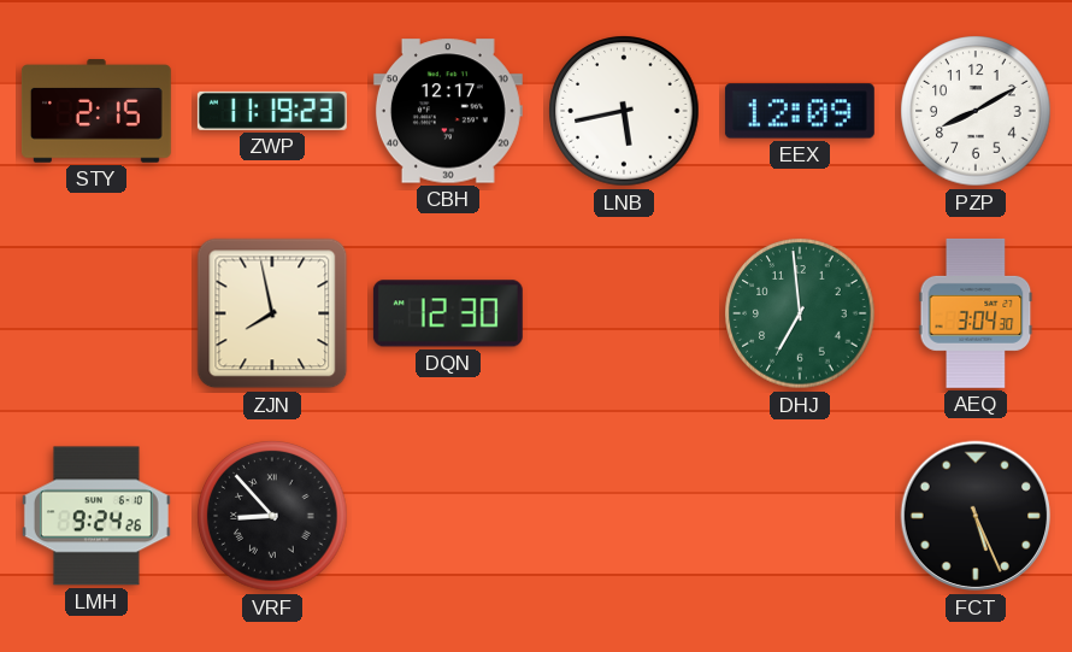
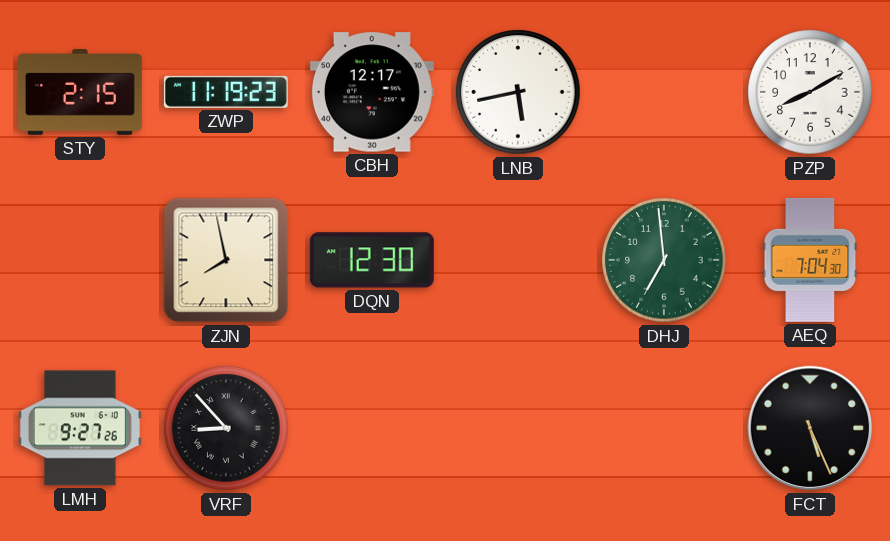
EEX: 12:09 -> none (800, 111)
AEQ: 3:04 -> 7:04 (810, 260)
LMH: 9:24 -> 9:27 (80, 428)
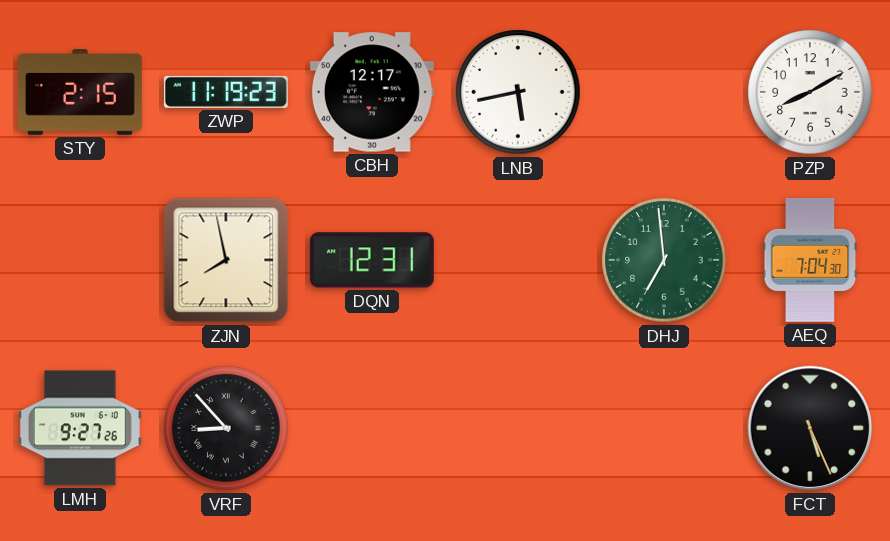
DQN: 12:30 -> 12:31 (372, 260)
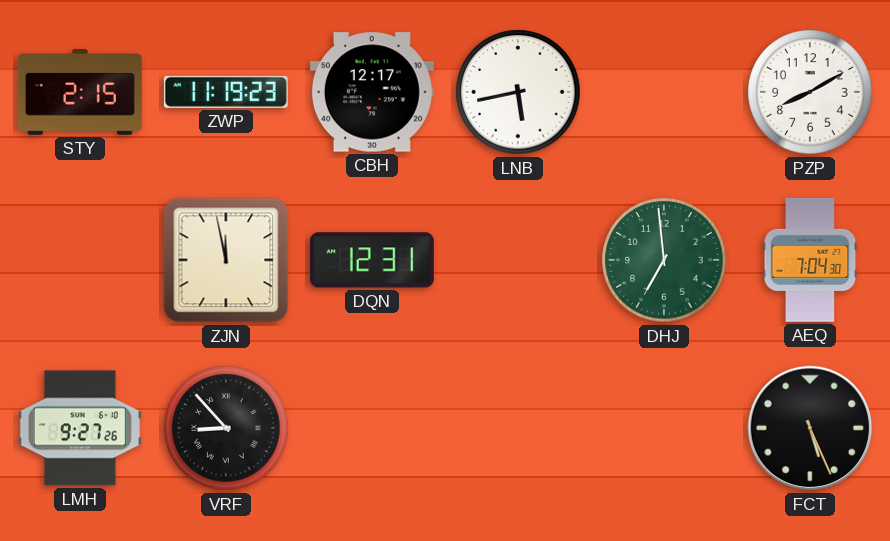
ZJN: 7:58 -> 11:58 (226, 260)
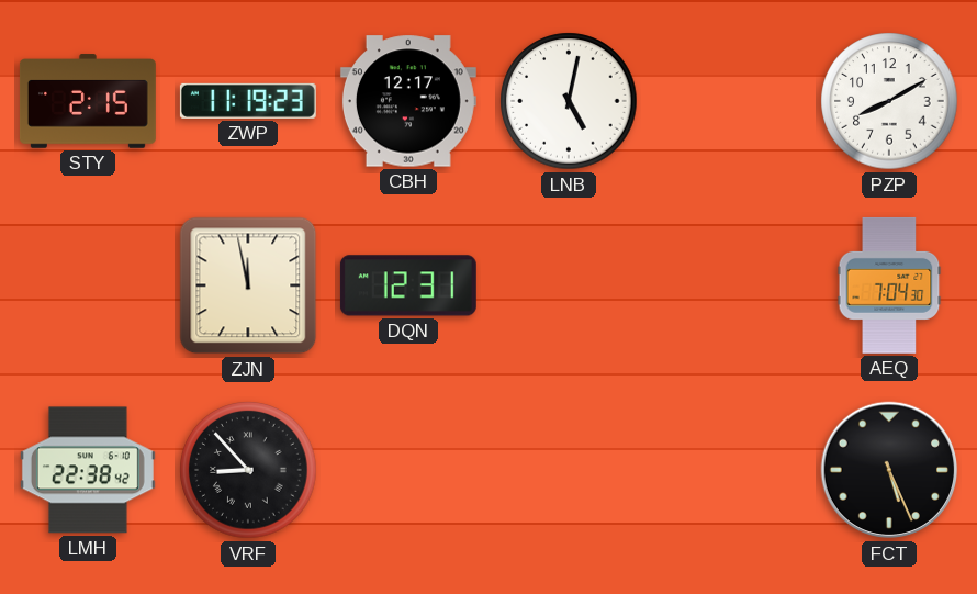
LNB: 5:43 -> 5:02 (569, 101)
DHJ: 6:59 -> none (664, 260)
LMH: 9:27 -> 22:38 (88, 470)
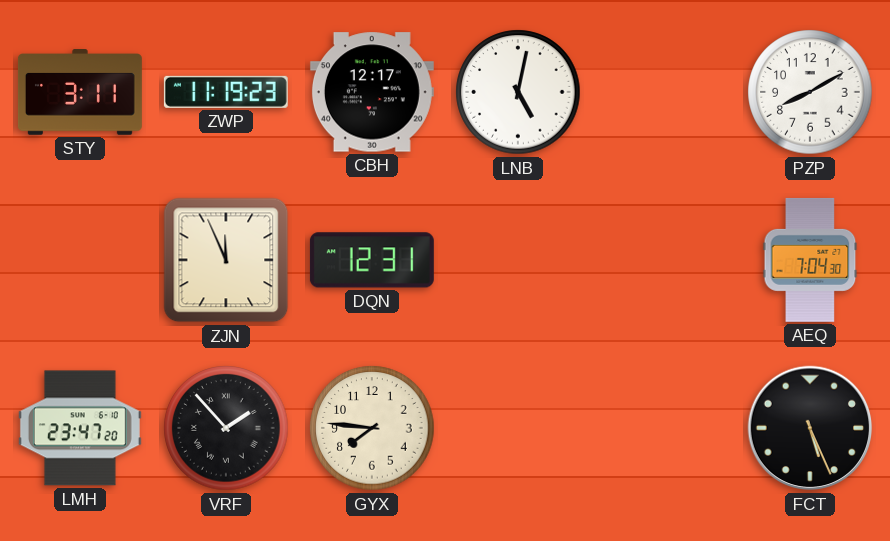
STY: 2:15 -> 3:11 (80, 92)
ZJN: 11:58 -> 11:56 (226, 260)
LMH: 22:38 -> 23:47 (80, 428)
VRF: 8:53 -> 1:53 (226, 428)
GYX: none -> 7:46 (372, 428)
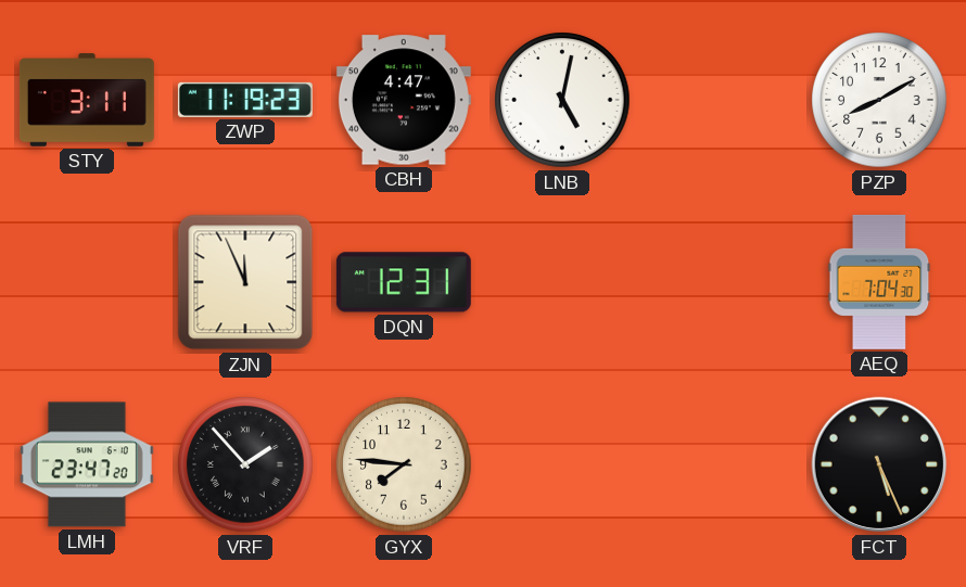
CBH: 12:17 -> 4:47 (404, 100)
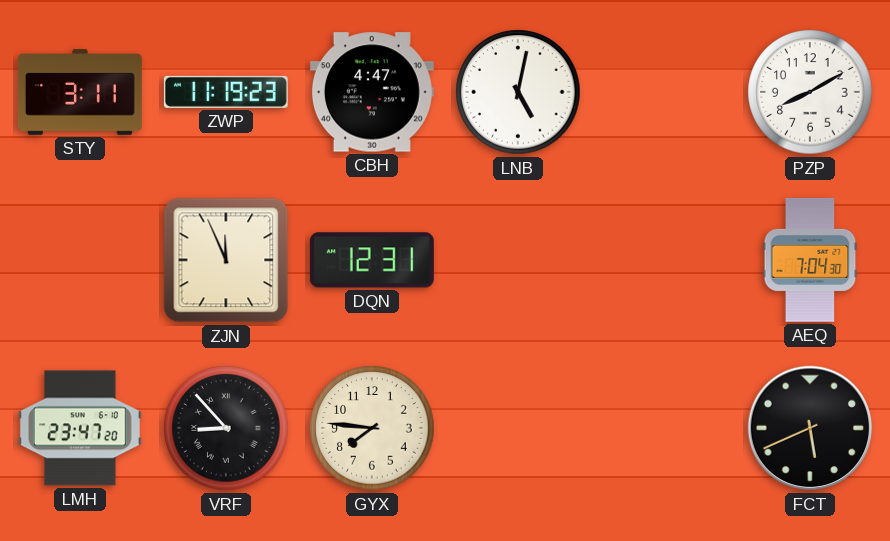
VRF: 1:53 -> 8:53 (226, 428)
FCT: 5:26 -> 5:41 (810, 428)
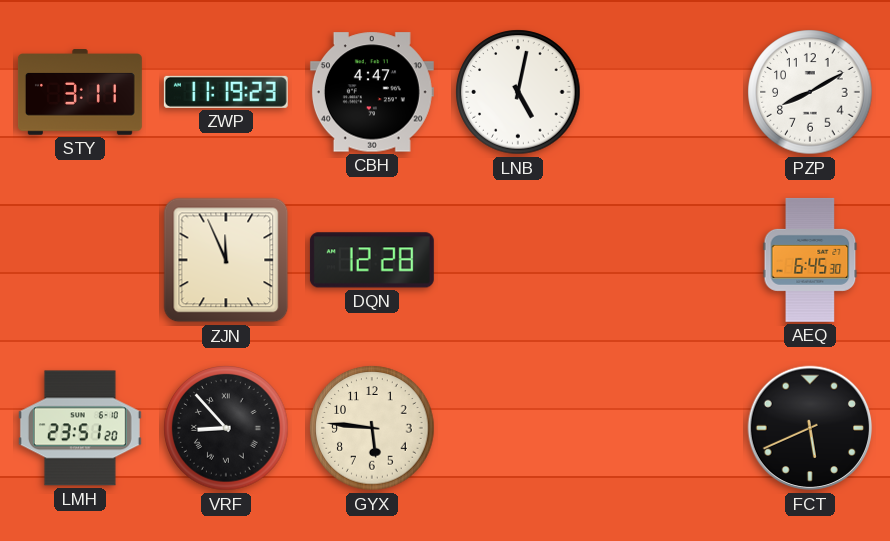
DQN: 12:31 -> 12:28 (372, 260)
AEQ: 7:04 -> 6:45 (810, 260)
LMH: 23:47 -> 23:51 (80, 428)
GYX: 7:46 -> 5:46 (372, 428)
